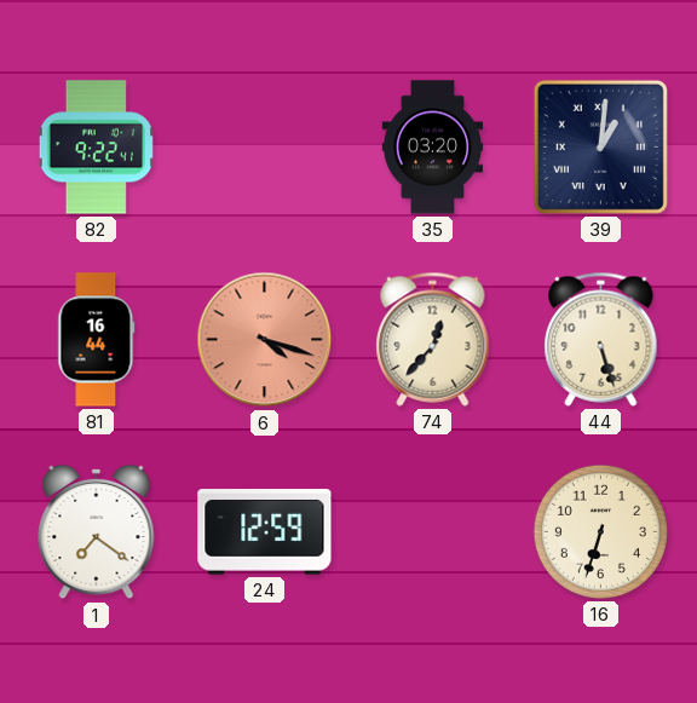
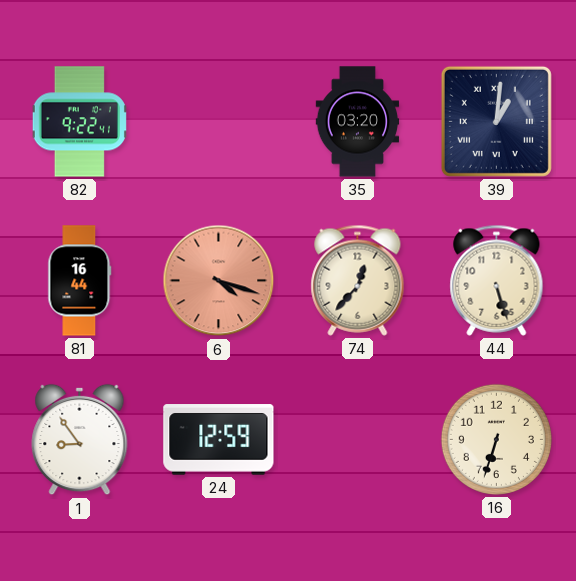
1: 7:21 -> 8:54 (80, 440)
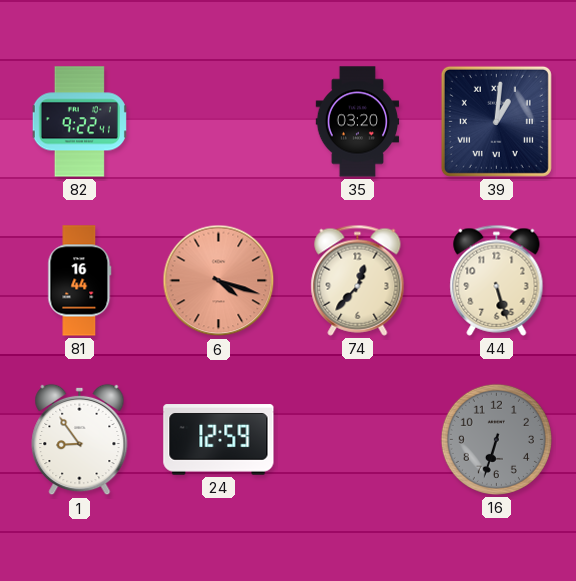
16 dial: cream -> grey (496, 439)
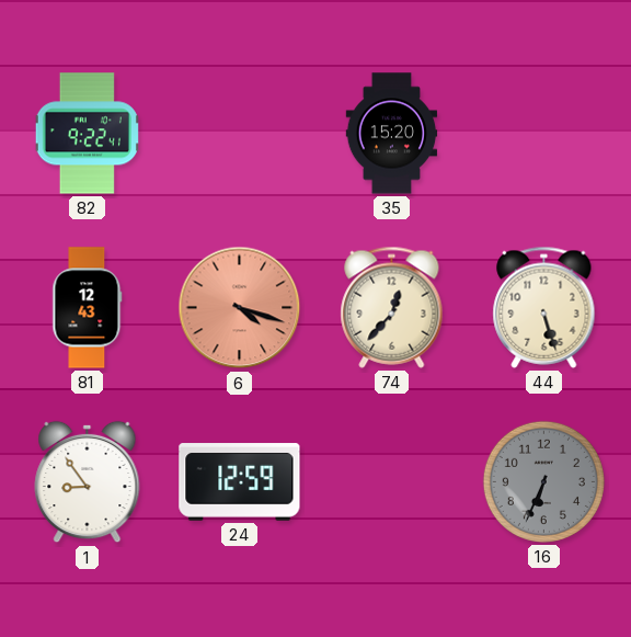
35: 03:20 -> 15:20 (392, 134)
39: 1:01 -> none (496, 121)
81: 16:44 -> 12:43 (88, 308)
16: 6:33 -> 6:34 (543, 481)
